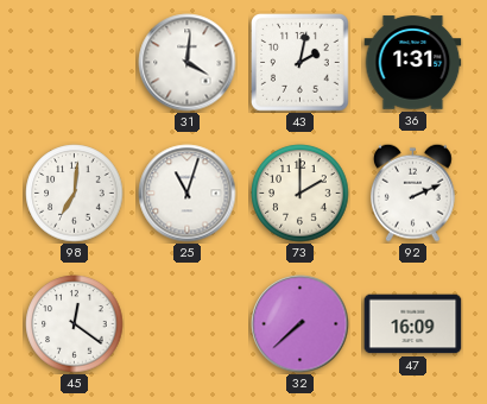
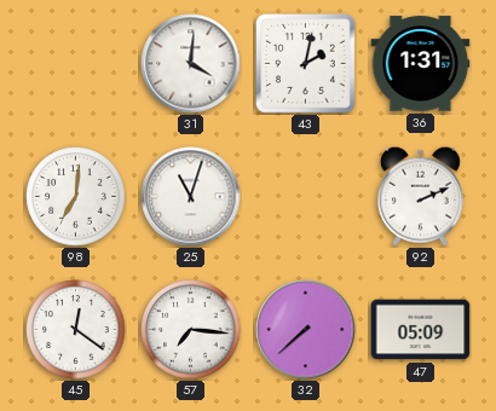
73: 2:00 -> none (301, 194)
57: none -> 7:16 (191, 330)
47: 16:09 -> 05:09 (421, 330)
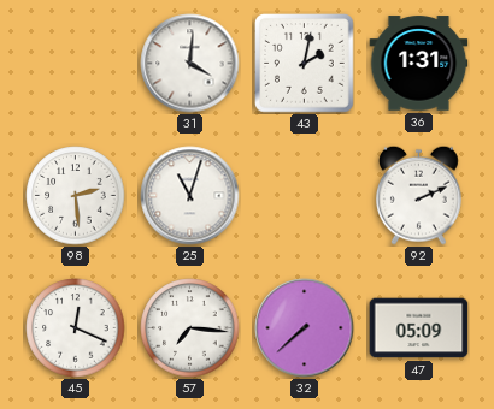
98: 7:01 -> 2:29 (76, 196)
45: 12:21 -> 12:19 (76, 328)
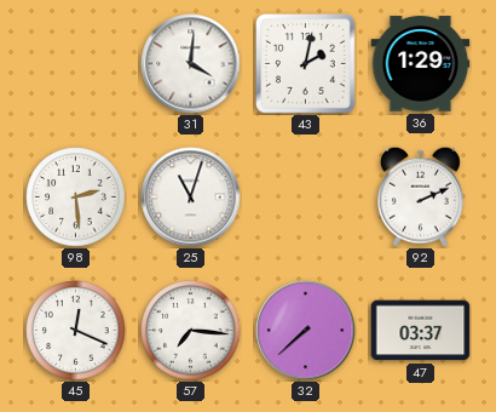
36: 1:31 -> 1:29 (421, 64)
47: 05:09 -> 03:37 (421, 331)
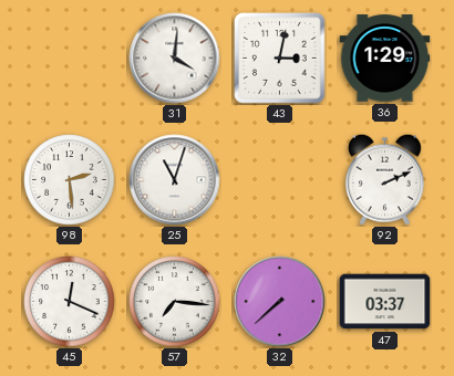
43: 2:02 -> 3:02 (280, 59)
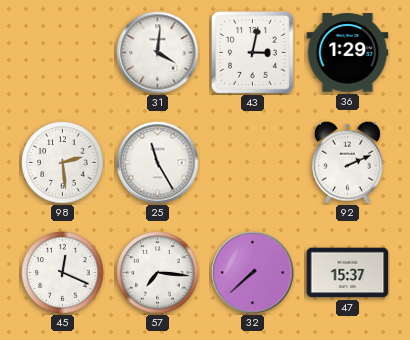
25: 11:03 -> 11:25 (158, 163)
47: 03:37 -> 15:37 (348, 273)
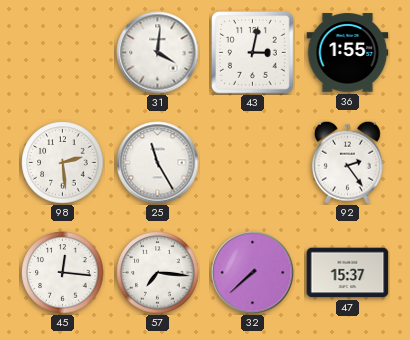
36: 1:29 -> 1:55 (348, 53)
92: 2:11 -> 2:24 (347, 162)
45: 12:19 -> 12:16 (63, 273)
